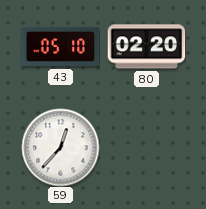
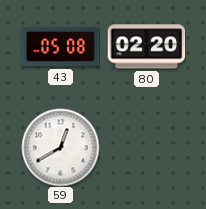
43: 05:10 -> 05:08 (60, 47)
59: 12:37 -> 12:40 (60, 147)
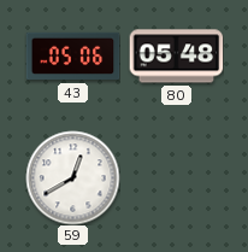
43: 05:08 -> 05:06 (72, 57)
80: 02:20 -> 05:48 (176, 57)
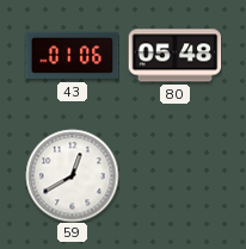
43: 05:06 -> 01:06 (72, 56)
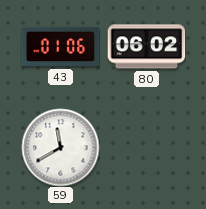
80: 05:48 -> 06:02 (146, 47)
59: 12:40 -> 11:40 (60, 147)
